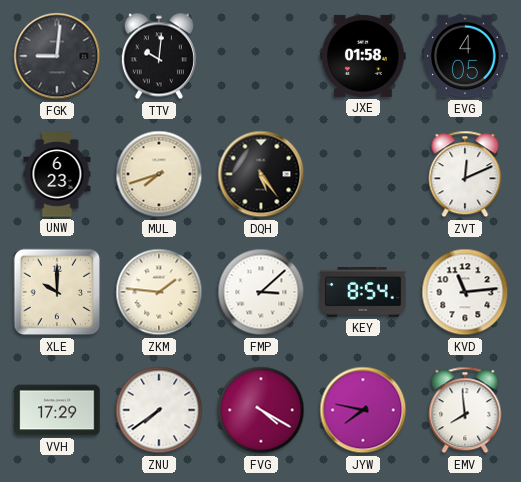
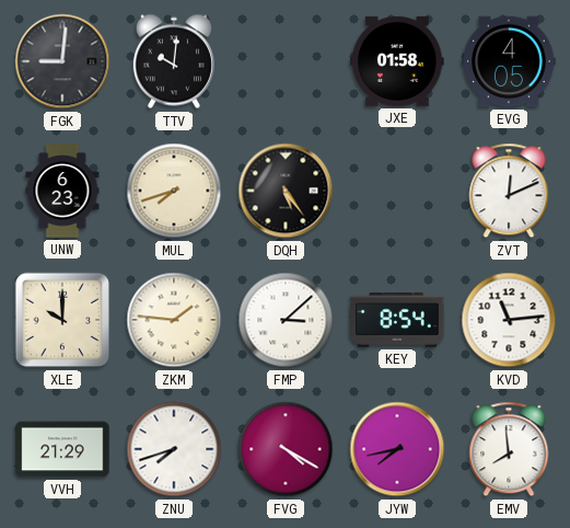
VVH: 17:29 -> 21:29 (62, 449)
ZNU: 7:39 -> 7:42 (174, 449)
JYW: 7:47 -> 7:43 (397, 449)
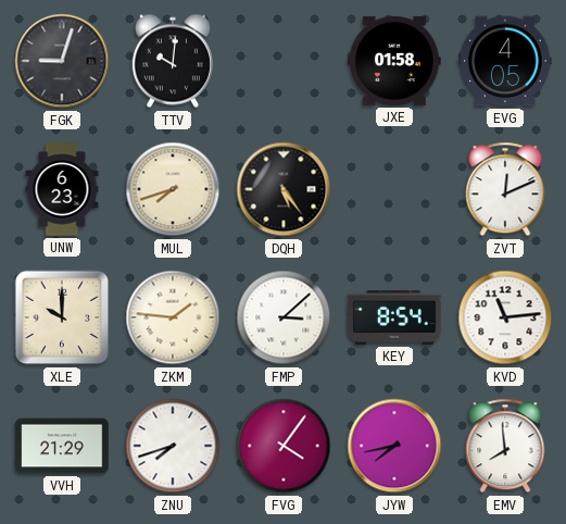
FGK: 9:01 -> 9:03 (62, 61)
FVG: 4:20 -> 4:06 (284, 446)
